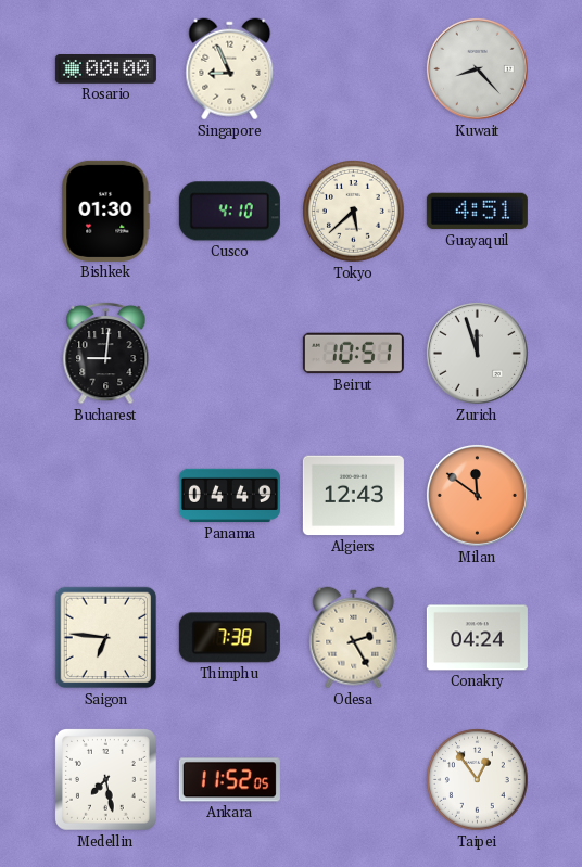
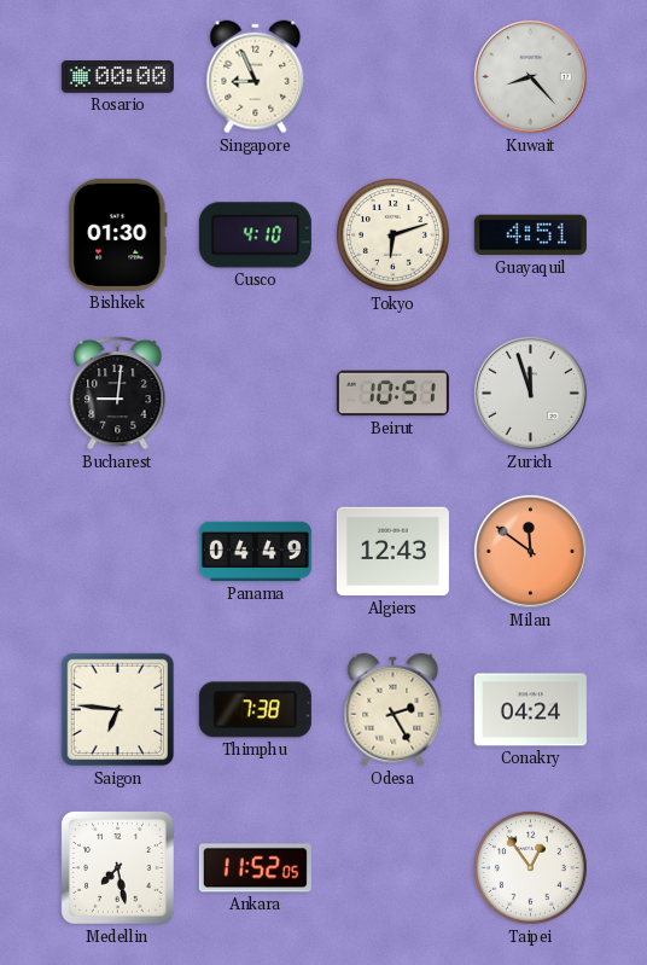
Tokyo: 5:38 -> 6:12 (394, 236)
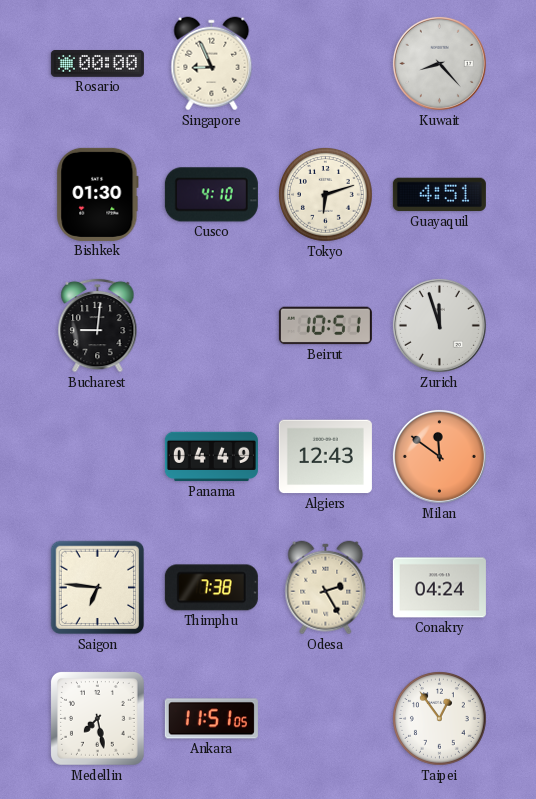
Ankara: 11:52 -> 11:51 (211, 719)
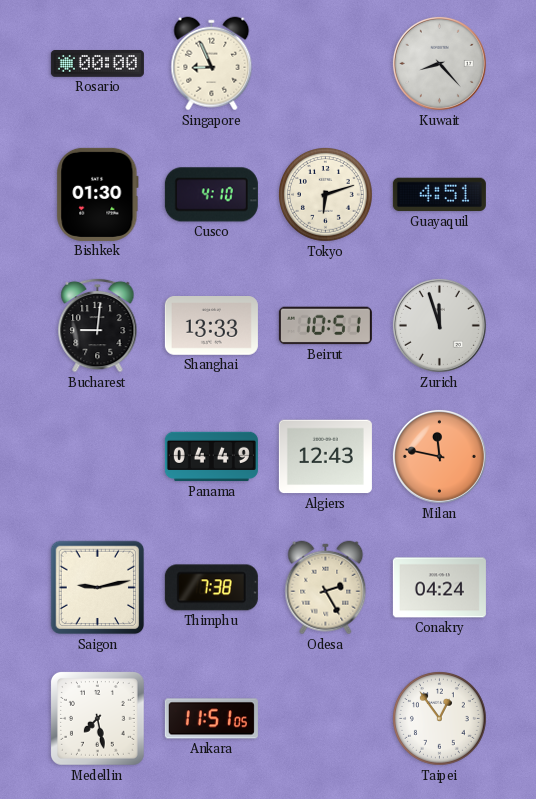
Shanghai: none -> 13:33 (211, 326)
Milan: 11:51 -> 11:47 (439, 456)
Saigon: 6:46 -> 9:13 (98, 588)
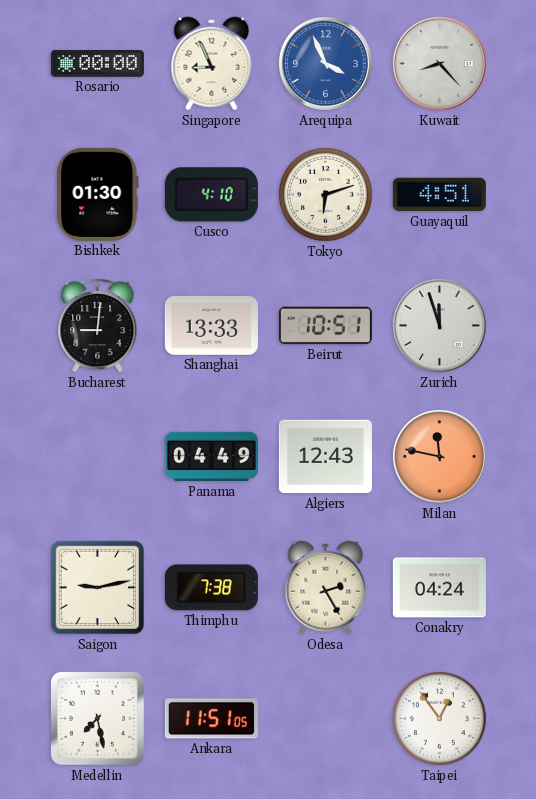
Arequipa: none -> 3:56 (325, 63)
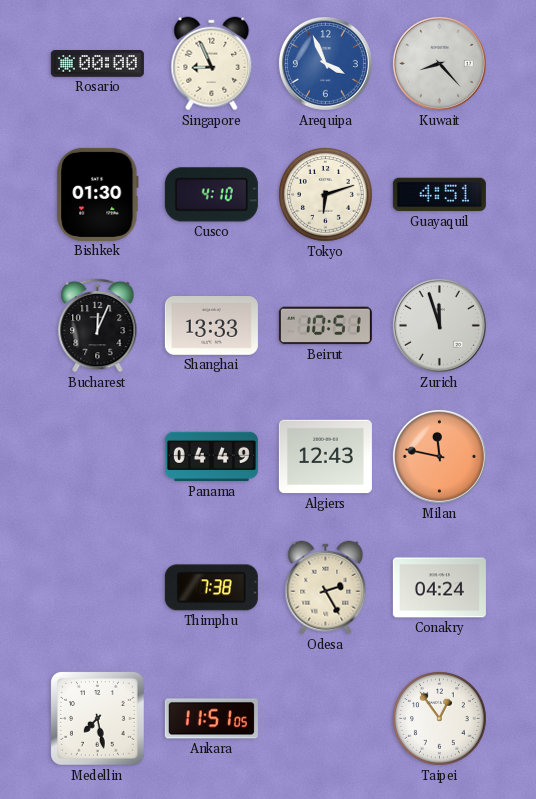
Bucharest: 9:01 -> 12:04 (98, 325)
Saigon: 9:13 -> none (98, 588)
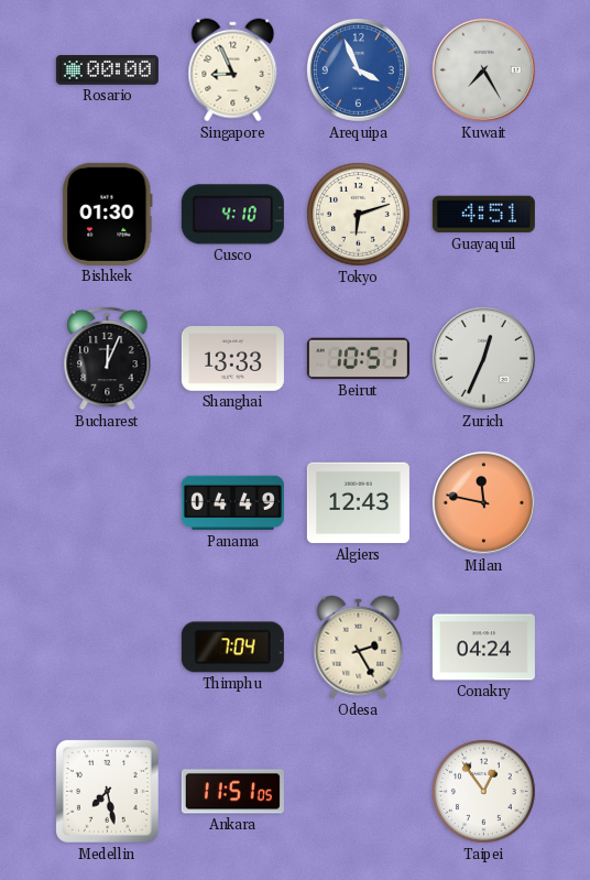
Kuwait: 8:23 -> 7:25 (483, 69)
Zurich: 11:57 -> 12:34 (483, 358)
Thimphu: 7:38 -> 7:04 (232, 648)
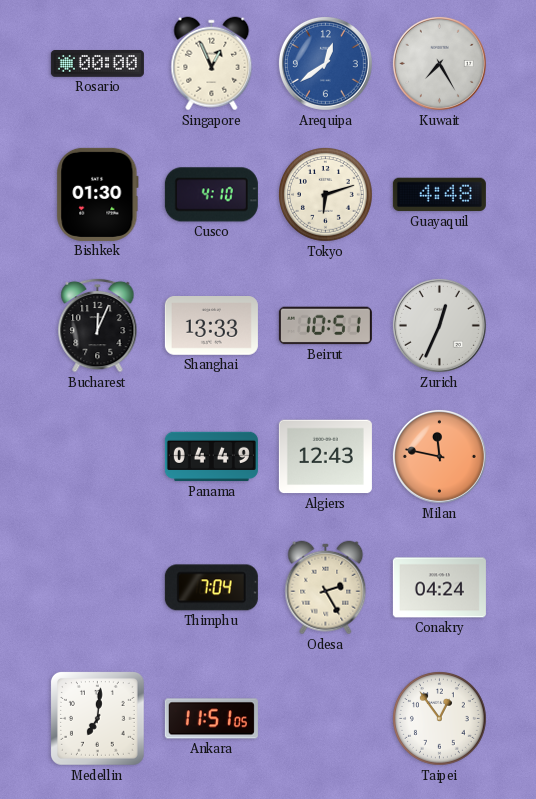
Singapore: 8:56 -> 12:56 (212, 64)
Arequipa: 3:56 -> 12:39 (325, 63)
Guayaquil: 4:51 -> 4:48 (439, 195)
Medellin: 7:28 -> 7:01 (97, 718)
